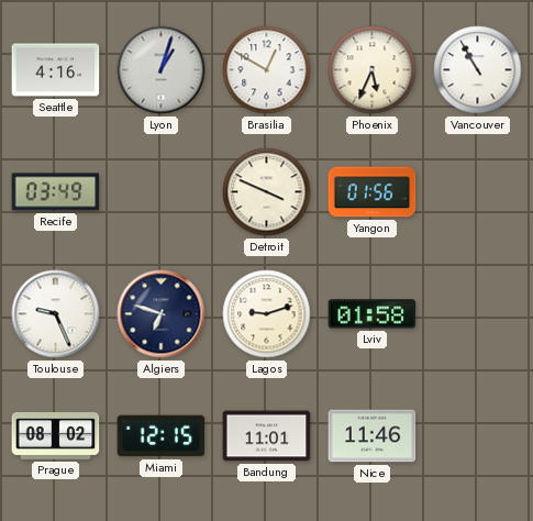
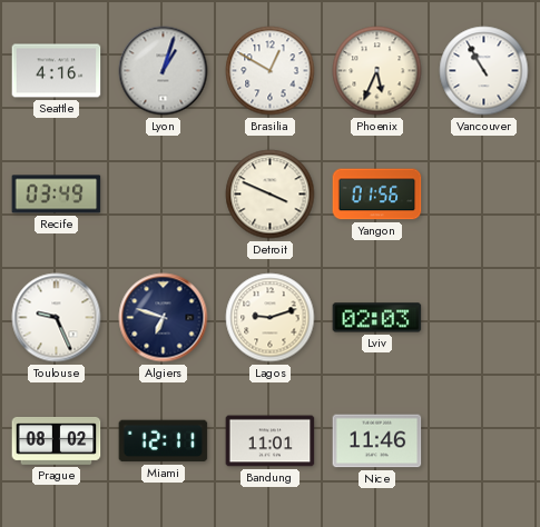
Lviv: 01:58 -> 02:03 (377, 318)
Miami: 12:15 -> 12:11 (164, 441)
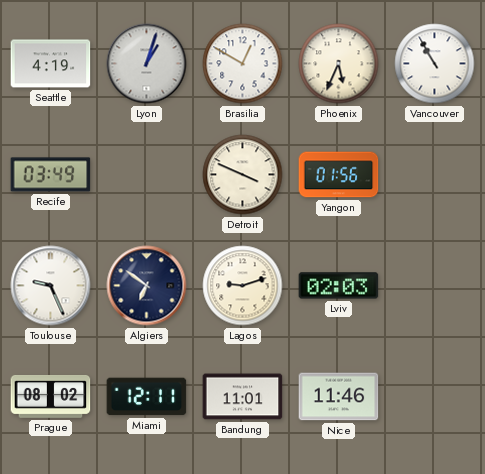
Seattle: 4:16 -> 4:19 (51, 64)
Algiers: 6:48 -> 6:51 (147, 286)
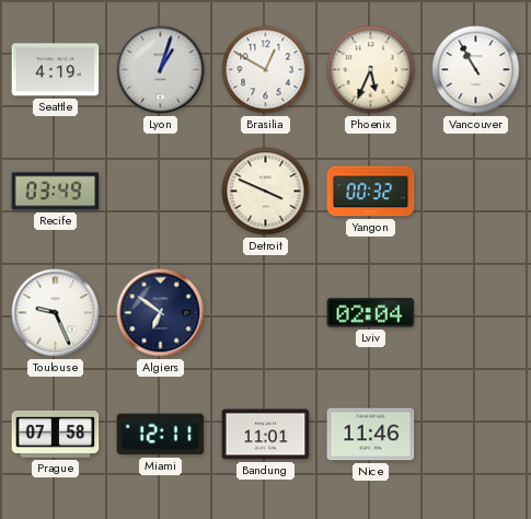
Yangon: 01:56 -> 00:32 (371, 192)
Lagos: 9:12 -> none (243, 286)
Lviv: 02:03 -> 02:04 (371, 313)
Prague: 08:02 -> 07:58 (56, 435)
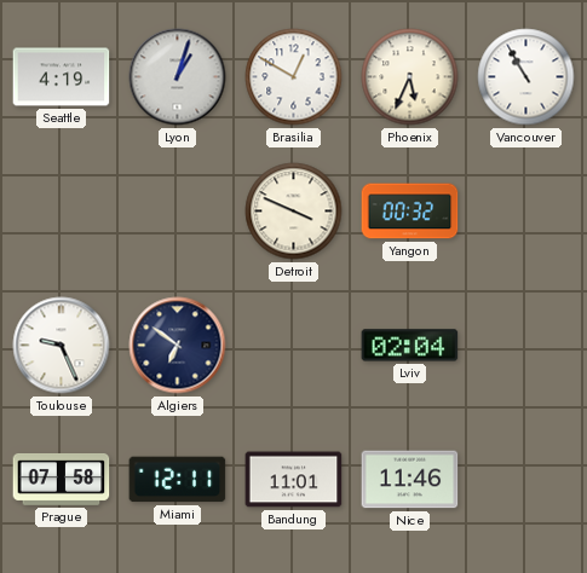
Recife: 03:49 -> none (56, 192)
